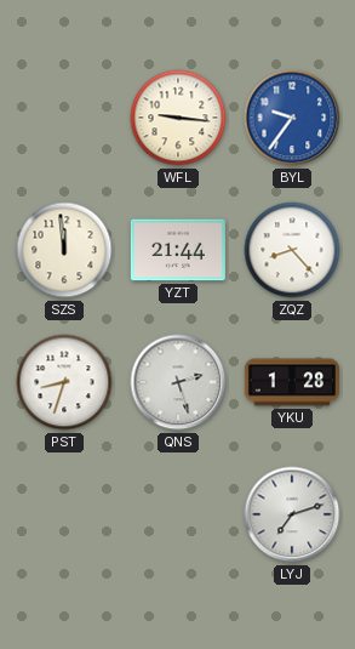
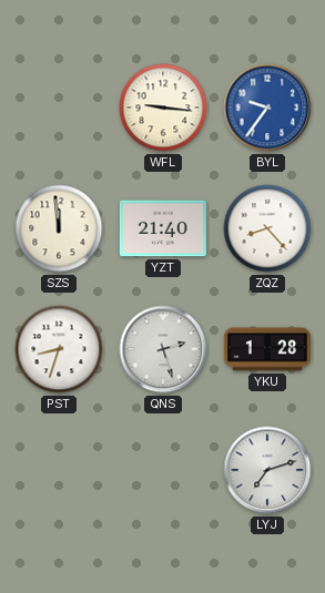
YZT: 21:44 -> 21:40 (163, 228)
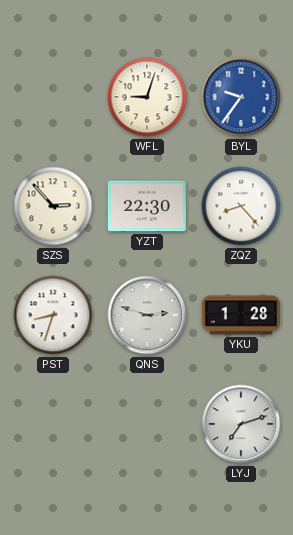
WFL: 9:16 -> 9:03 (147, 97)
SZS: 11:59 -> 2:53 (53, 206)
YZT: 21:40 -> 22:30 (147, 206)
QNS: 2:27 -> 2:48 (147, 315)
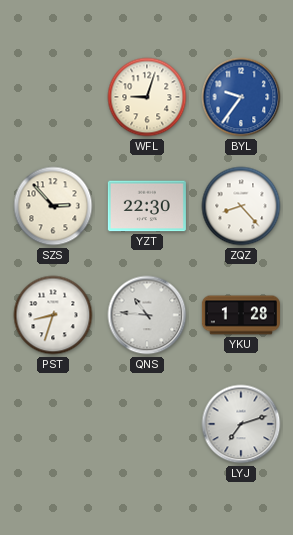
QNS: 2:48 -> 10:46 (147, 315)
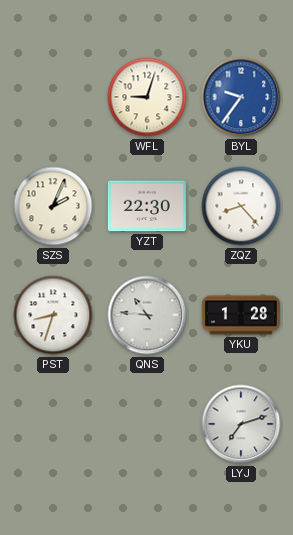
SZS: 2:53 -> 2:04 (53, 206)
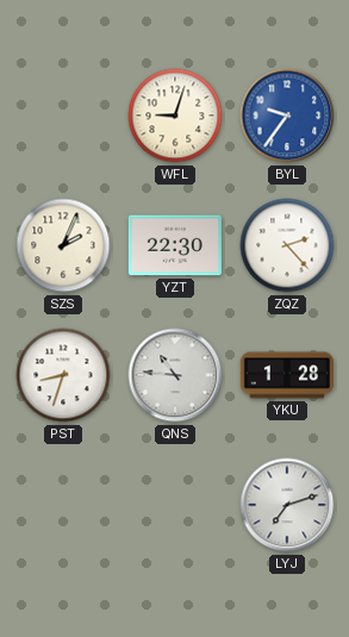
ZQZ: 8:23 -> 2:23 (287, 245)
